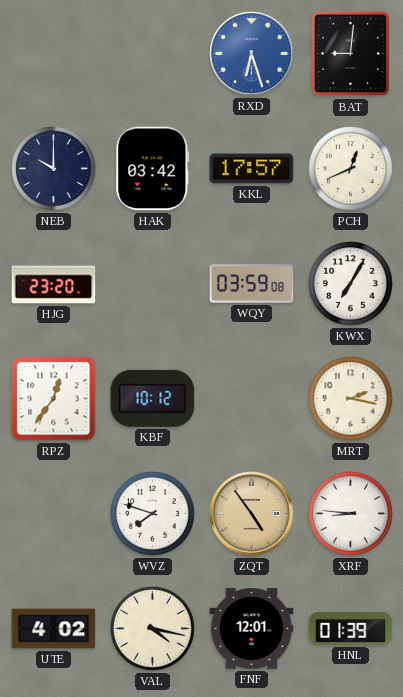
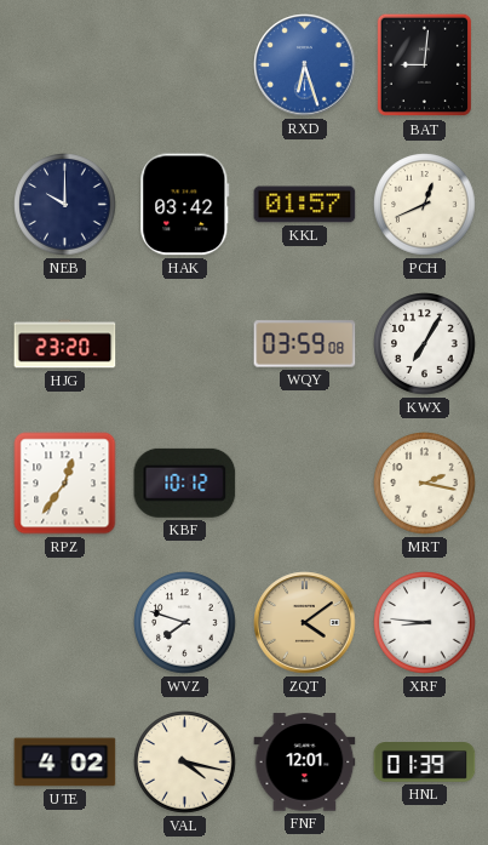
KKL: 17:57 -> 01:57 (305, 205)
ZQT: 4:54 -> 4:09 (305, 623)
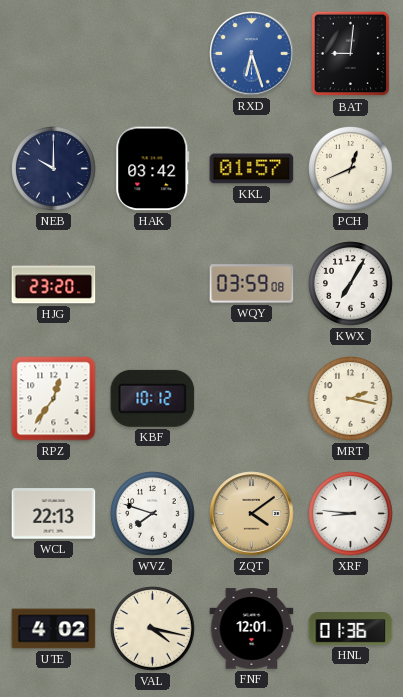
WCL: none -> 22:13 (54, 514)
HNL: 01:39 -> 01:36 (351, 629)
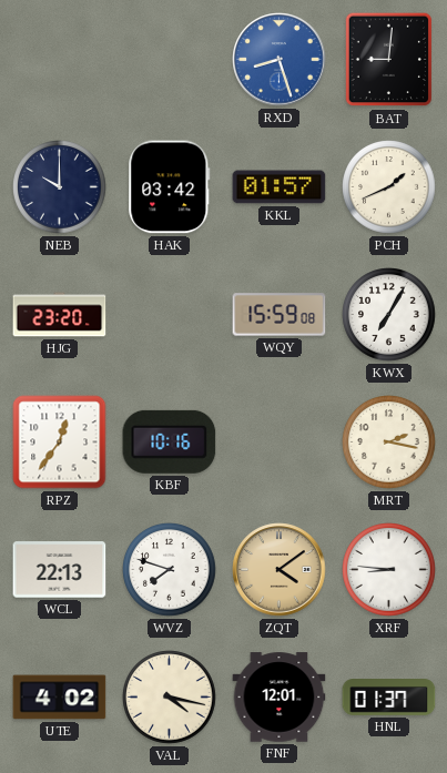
RXD: 6:27 -> 8:27 (280, 60)
PCH: 12:41 -> 1:41 (389, 187)
WQY: 03:59 -> 15:59 (280, 315)
KBF: 10:12 -> 10:16 (170, 441)
HNL: 01:36 -> 01:37 (389, 698)
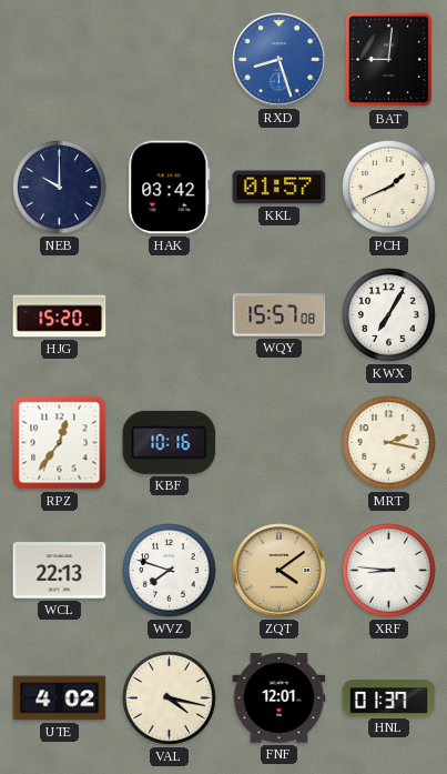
HJG: 23:20 -> 15:20 (60, 315)
WQY: 15:59 -> 15:57 (280, 315)
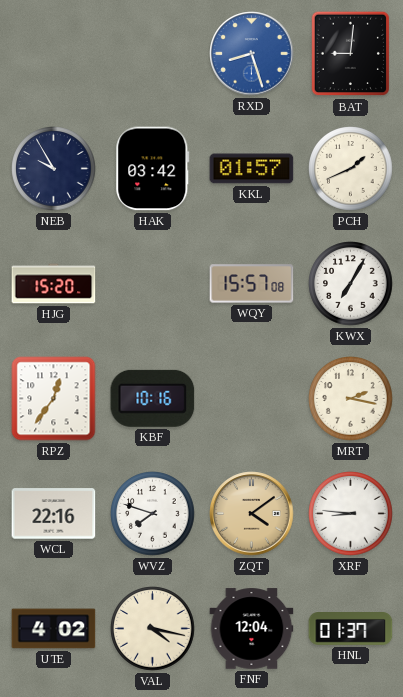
NEB: 10:00 -> 9:55 (54, 169)
WCL: 22:13 -> 22:16 (54, 514)
FNF: 12:01 -> 12:04 (252, 629)
